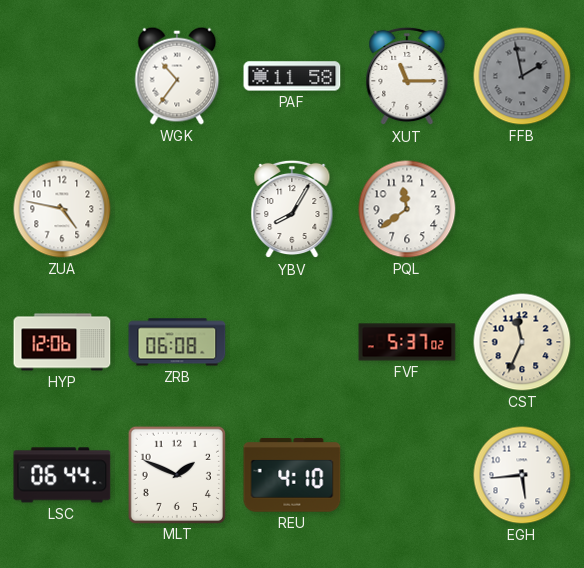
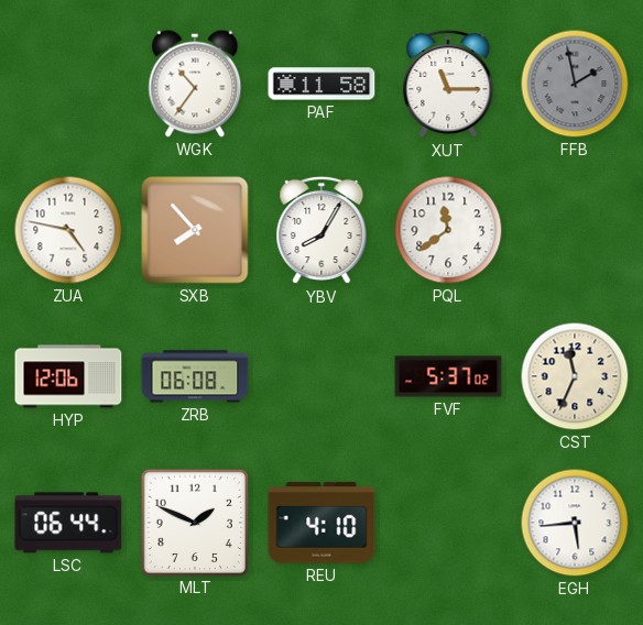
SXB: none -> 7:53 (195, 230)
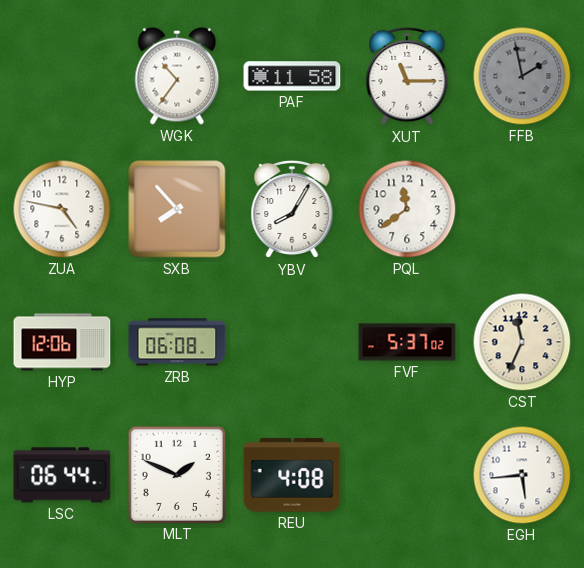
REU: 4:10 -> 4:08 (292, 475)
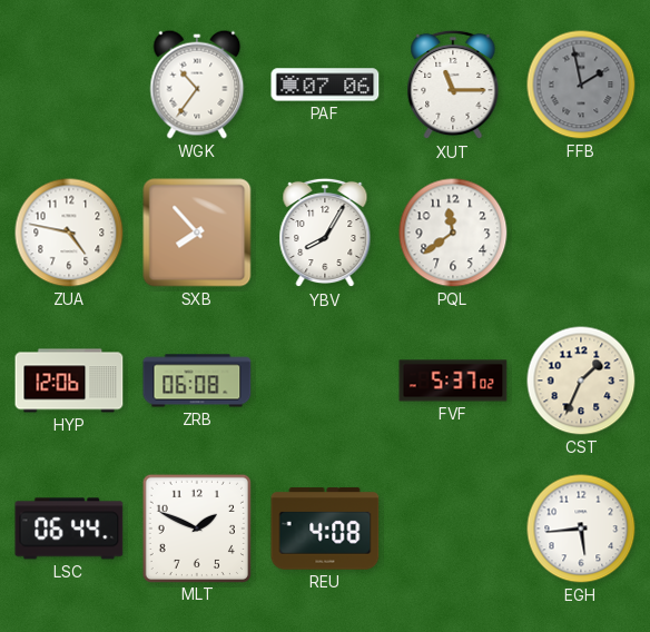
PAF: 11:58 -> 07:06 (325, 85)
CST: 11:34 -> 1:34 (581, 381)
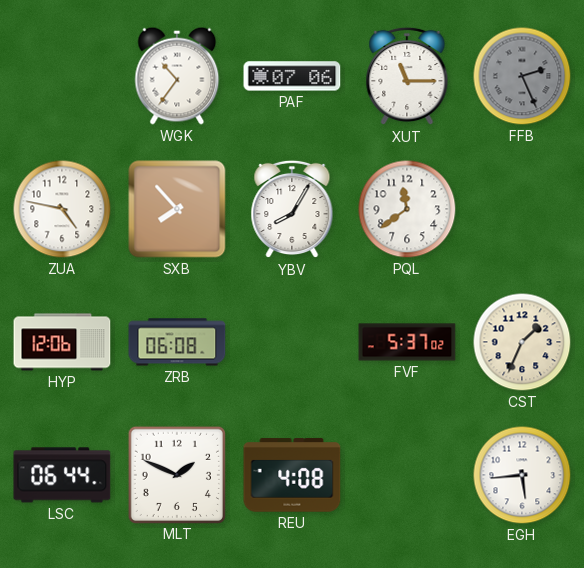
FFB: 1:58 -> 2:26 (522, 76)
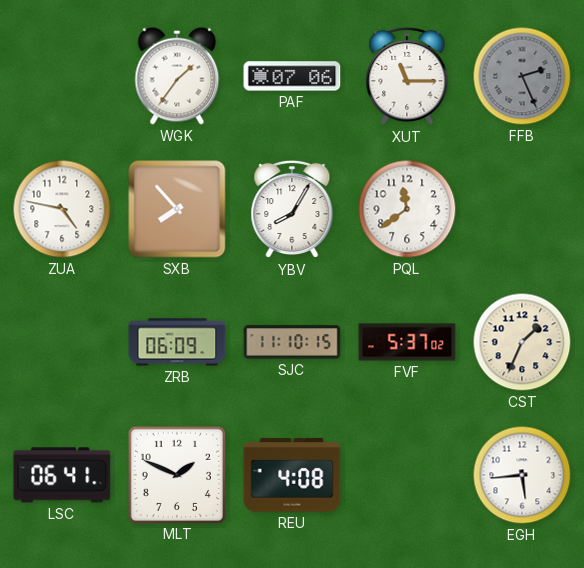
WGK: 10:36 -> 1:36 (177, 76)
HYP: 12:06 -> none (62, 342)
ZRB: 06:08 -> 06:09 (177, 342)
SJC: none -> 11:10 (292, 342)
LSC: 06:44 -> 06:41 (62, 475)
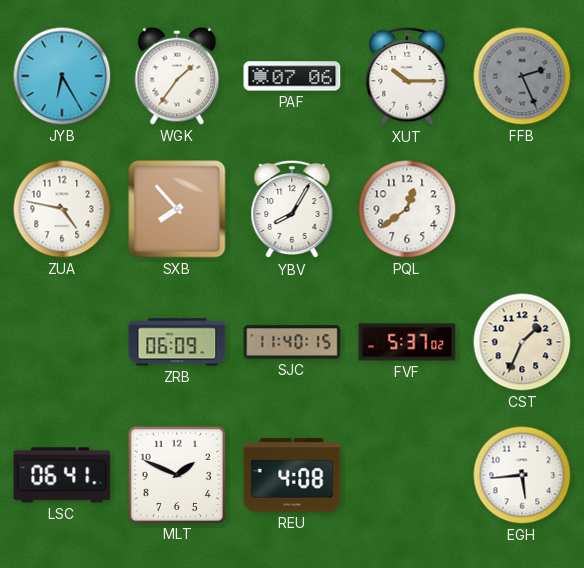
JYB: none -> 6:25 (62, 76)
XUT: 11:15 -> 10:15 (407, 76)
PQL: 11:39 -> 12:39 (407, 209)
SJC: 11:10 -> 11:40 (292, 342)
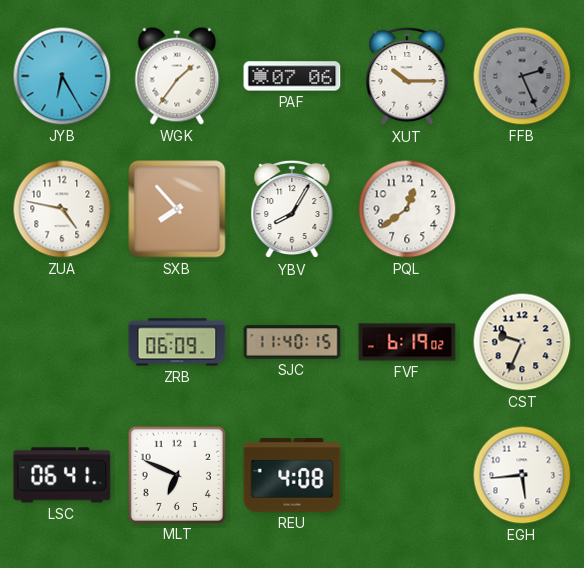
FVF: 5:37 -> 6:19 (407, 342)
CST: 1:34 -> 9:34 (522, 342)
MLT: 1:49 -> 6:49 (176, 474)
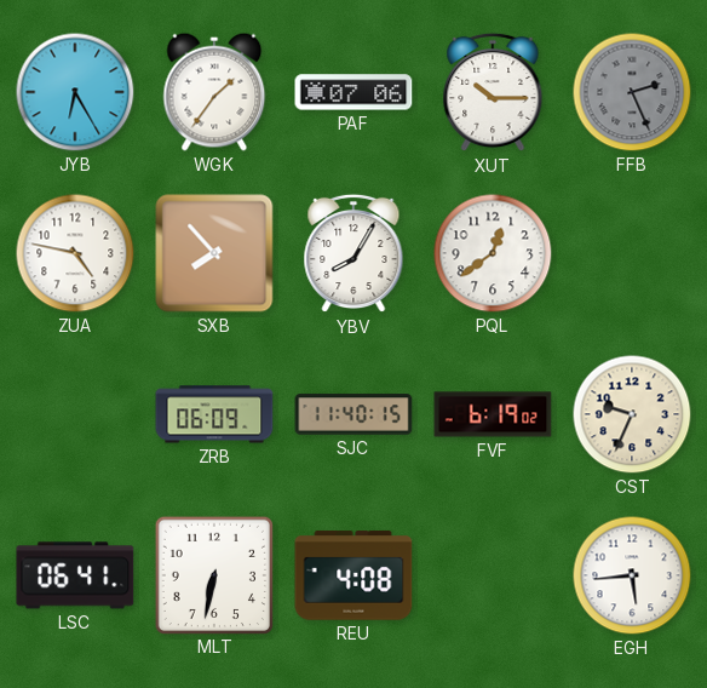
MLT: 6:49 -> 6:32 (213, 574)
